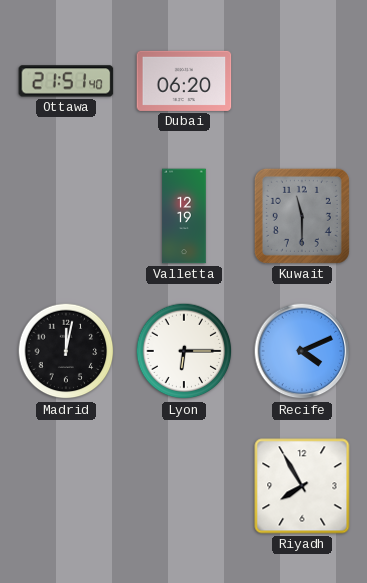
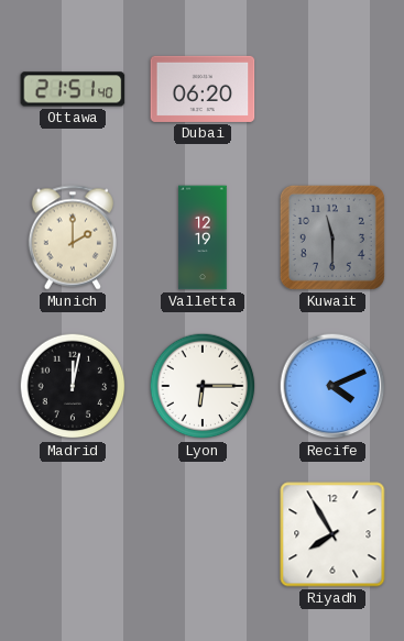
Munich: none -> 2:00 (72, 237)
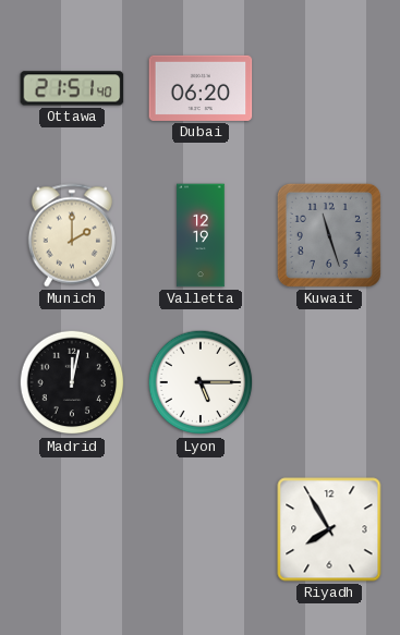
Kuwait: 11:30 -> 11:27 (329, 235)
Lyon: 6:15 -> 5:15 (201, 382)
Recife: 4:11 -> none (332, 386)
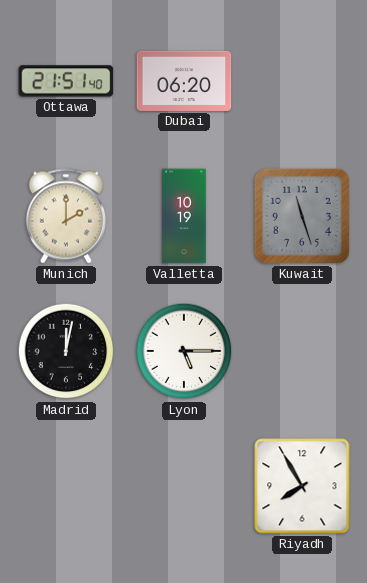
Valletta: 12:19 -> 10:19 (184, 216)
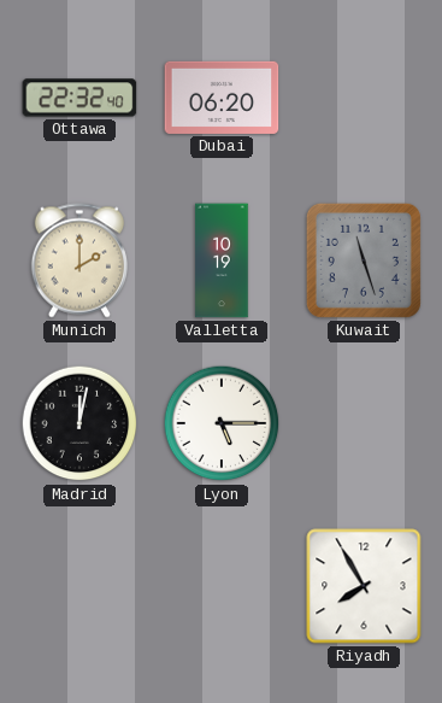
Ottawa: 21:51 -> 22:32 (79, 98)
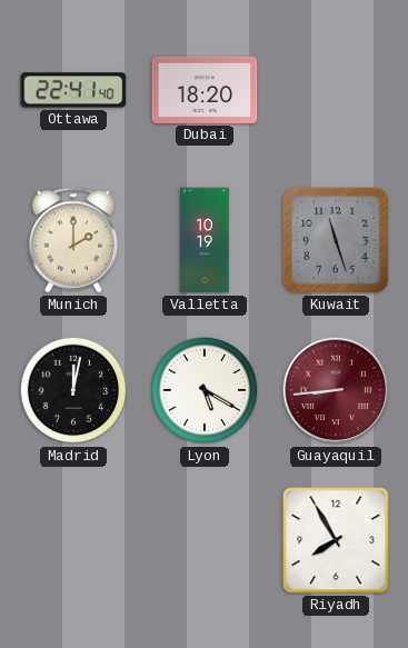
Ottawa: 22:32 -> 22:41 (73, 90)
Dubai: 06:20 -> 18:20 (205, 90)
Lyon: 5:15 -> 5:20 (205, 390)
Guayaquil: none -> 8:44 (336, 390)
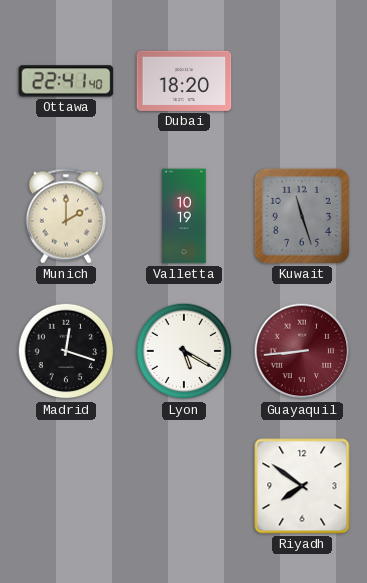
Madrid: 12:02 -> 12:18 (66, 351)
Riyadh: 7:55 -> 7:51 (302, 486)
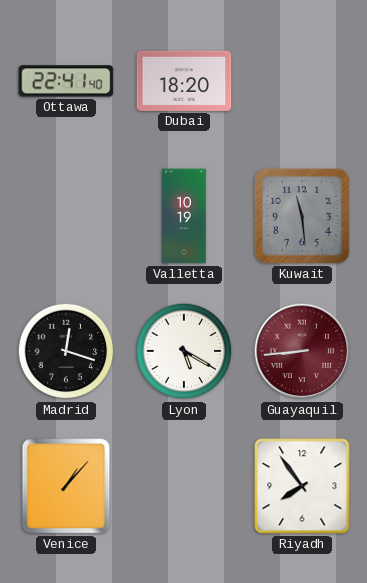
Munich: 2:00 -> none (65, 216)
Kuwait: 11:27 -> 11:29 (302, 216)
Venice: none -> 1:07 (66, 486)
Riyadh: 7:51 -> 7:54 (302, 486)
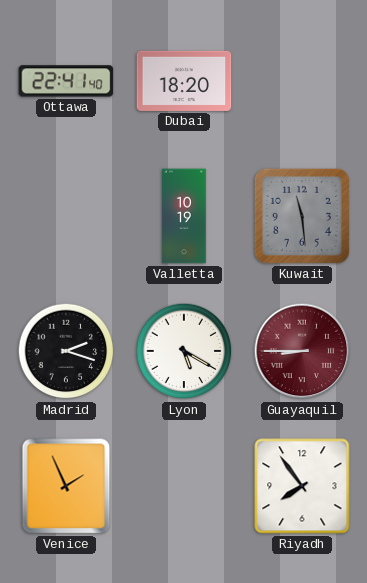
Madrid: 12:18 -> 2:18 (66, 351)
Guayaquil: 8:44 -> 8:45 (302, 351)
Venice: 1:07 -> 1:56 (66, 486)
